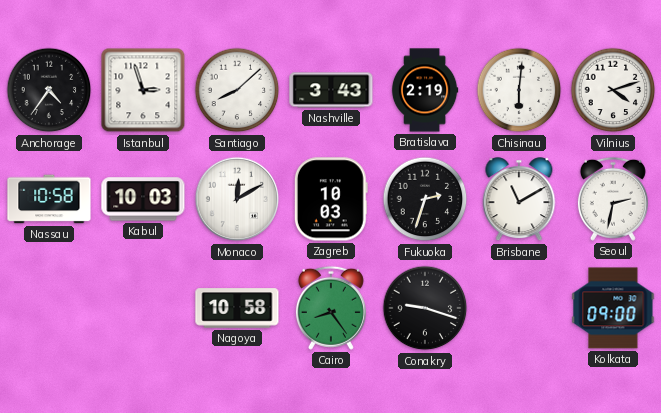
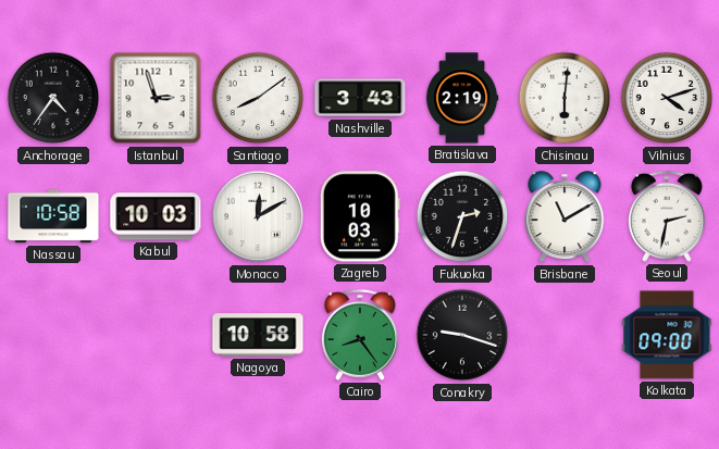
Santiago: 8:08 -> 8:09 (258, 98)
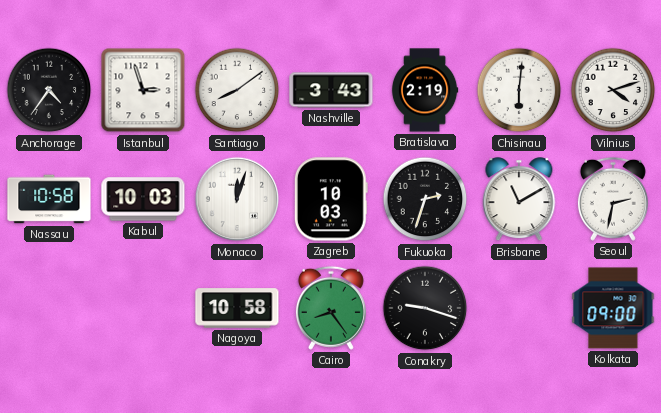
Monaco: 12:10 -> 12:03 (237, 199)
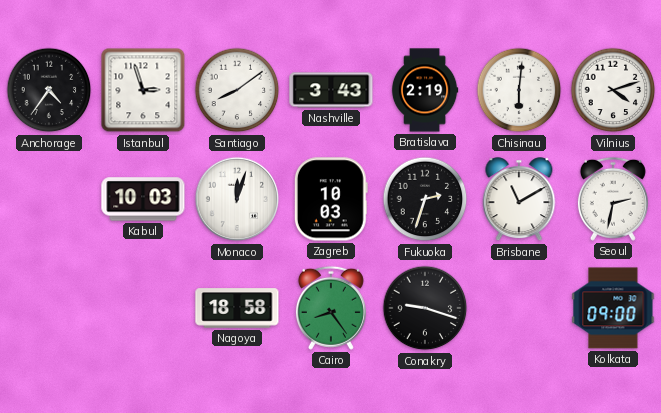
Nassau: 10:58 -> none (49, 199)
Nagoya: 10:58 -> 18:58 (237, 308)
